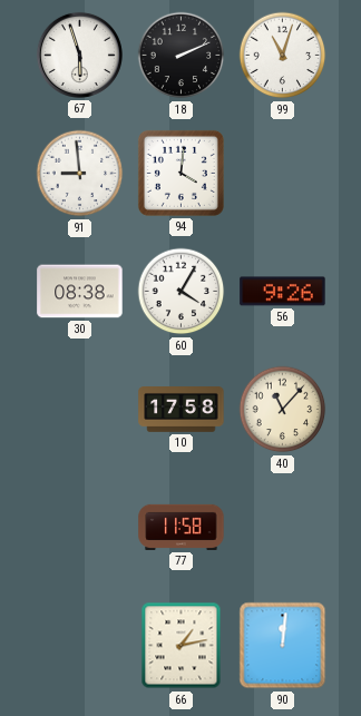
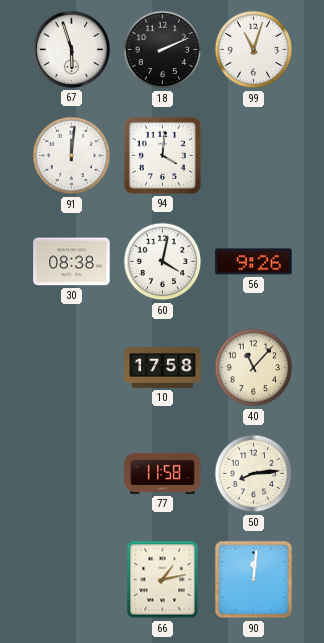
91: 8:59 -> 12:01 (72, 156)
60: 4:05 -> 4:02 (163, 262)
50: none -> 8:14 (254, 474)
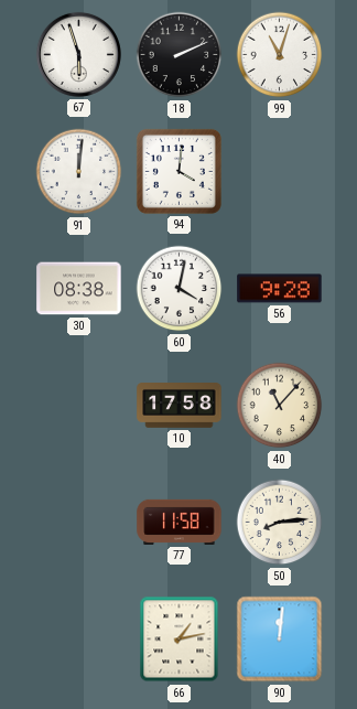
56: 9:26 -> 9:28 (280, 289)
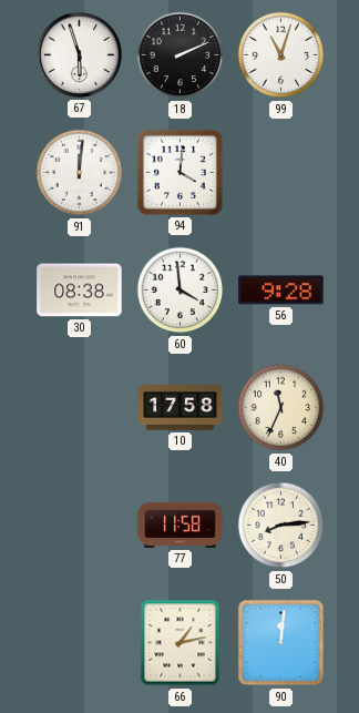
60: 4:02 -> 3:59 (181, 291)
40: 11:07 -> 11:34 (281, 408)
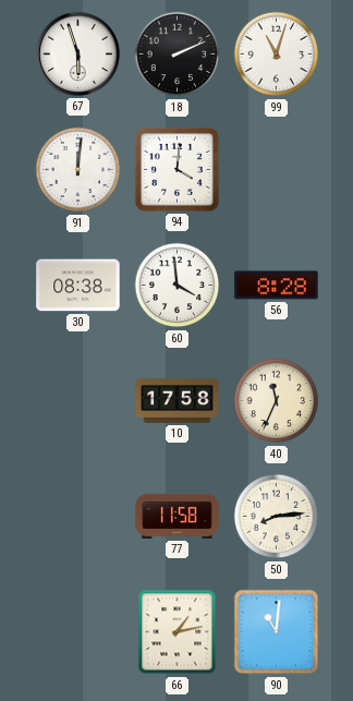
56: 9:28 -> 8:28 (277, 286)
90: 12:01 -> 11:01 (277, 632)
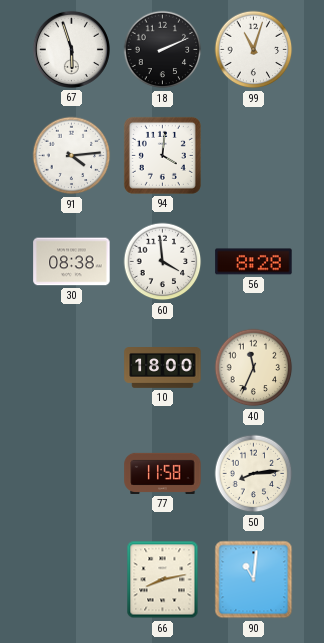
91: 12:01 -> 4:14 (72, 156)
10: 17:58 -> 18:00 (163, 368)
66: 1:13 -> 8:13 (163, 580)
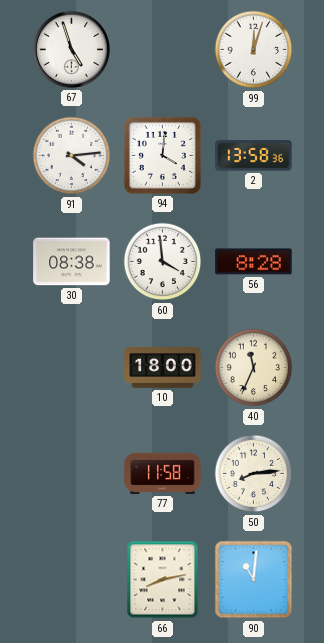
67: 5:57 -> 4:57 (71, 49)
18: 2:11 -> none (163, 50)
99: 11:03 -> 12:03 (254, 50)
2: none -> 13:58 (254, 156)
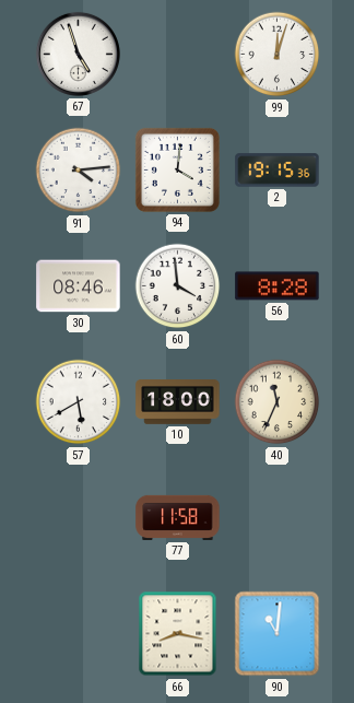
2: 13:58 -> 19:15 (278, 171)
30: 08:38 -> 08:46 (79, 286)
57: none -> 5:40 (79, 402)
50: 8:14 -> none (254, 474)
66: 8:13 -> 8:17 (178, 634)
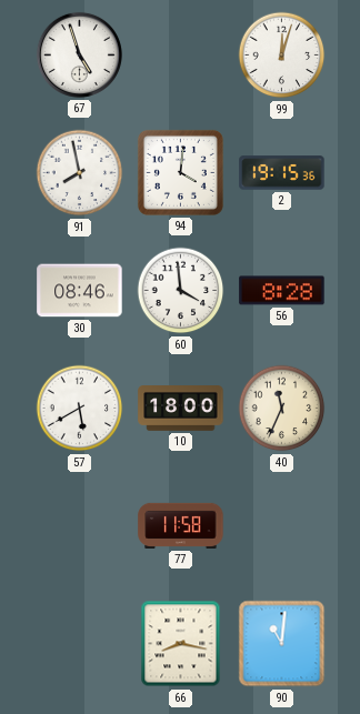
91: 4:14 -> 7:58 (80, 173)
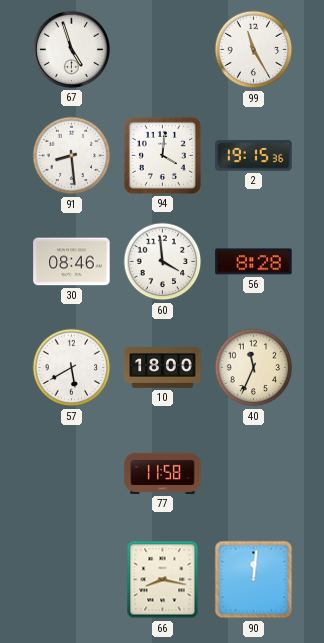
99: 12:03 -> 11:25 (254, 50)
91: 7:58 -> 8:29 (72, 156)
90: 11:01 -> 12:01 (254, 580)
